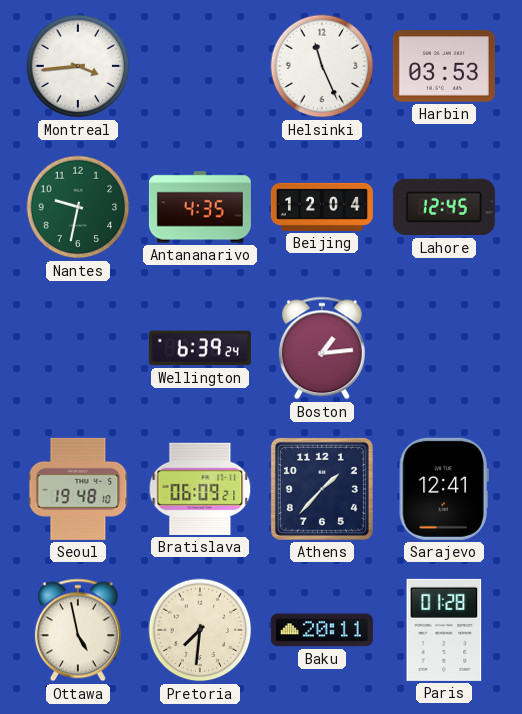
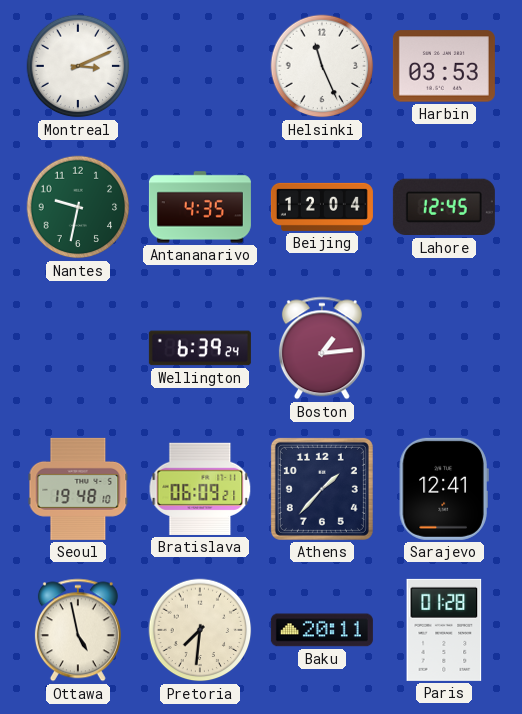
Montreal: 3:44 -> 3:11 (78, 66)
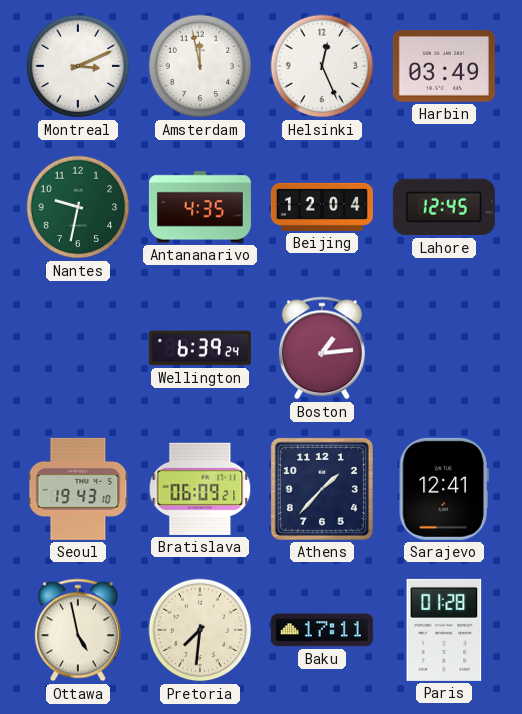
Amsterdam: none -> 11:58 (200, 66)
Helsinki: 11:26 -> 12:26 (322, 66)
Harbin: 03:53 -> 03:49 (444, 66)
Seoul: 19:48 -> 19:43 (78, 489)
Baku: 20:11 -> 17:11 (322, 630)
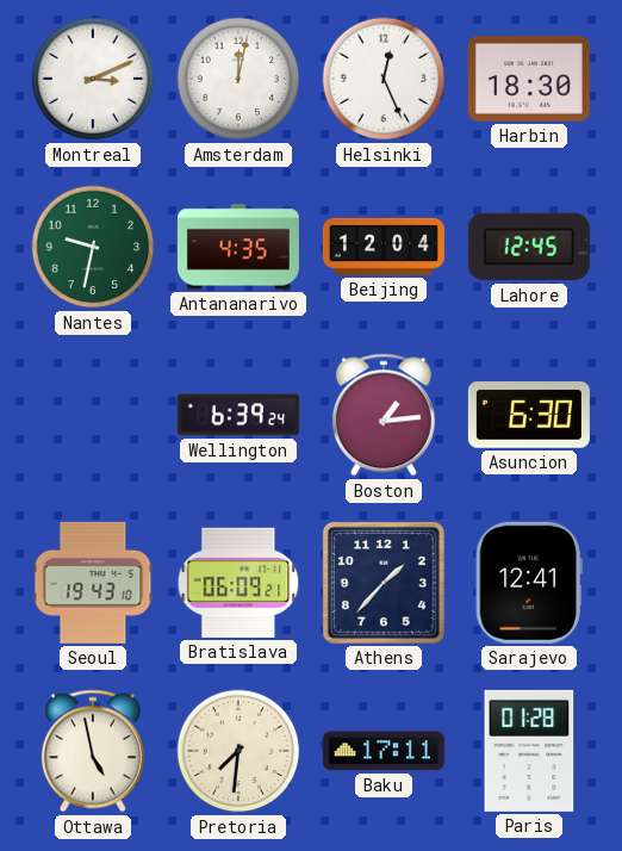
Amsterdam: 11:58 -> 12:02 (238, 79)
Harbin: 03:49 -> 18:30 (529, 79)
Asuncion: none -> 6:30 (529, 416)
